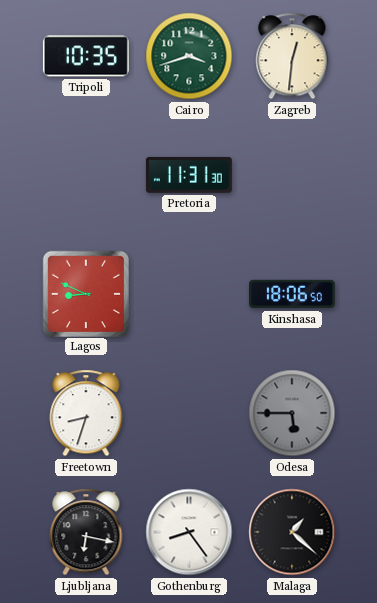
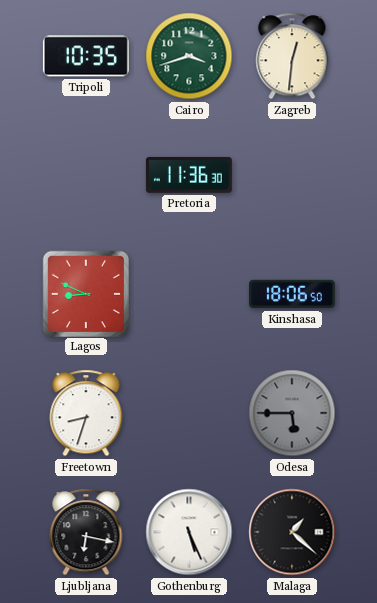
Pretoria: 11:31 -> 11:36 (189, 175)
Gothenburg: 8:24 -> 5:26 (189, 532)
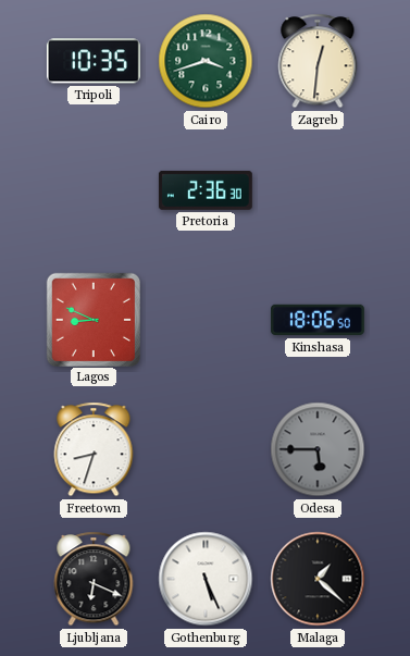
Pretoria: 11:36 -> 2:36 (206, 190)
Ljubljana: 6:17 -> 6:19 (94, 579)
